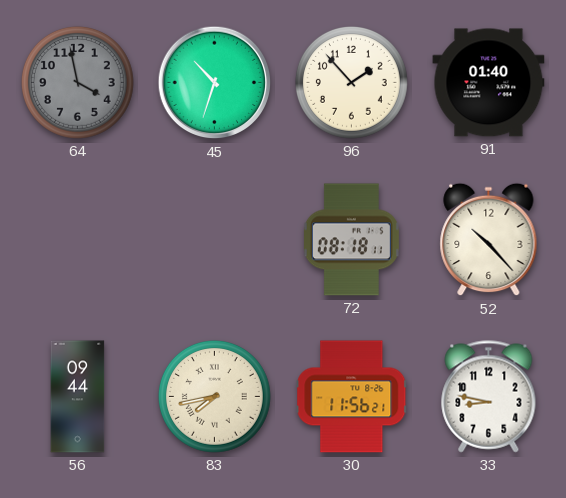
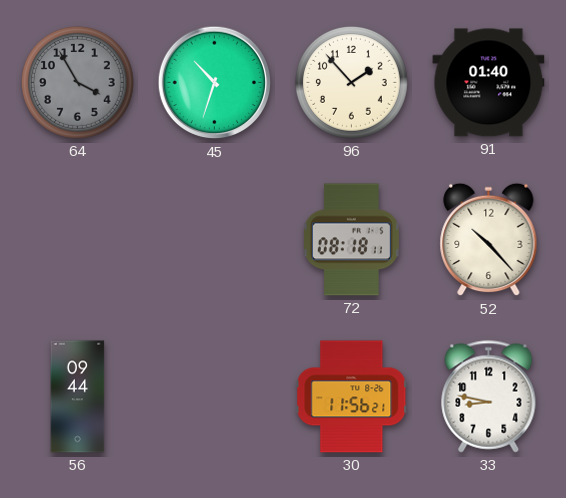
64: 3:58 -> 3:55 (78, 83)
83: 7:43 -> none (215, 397)
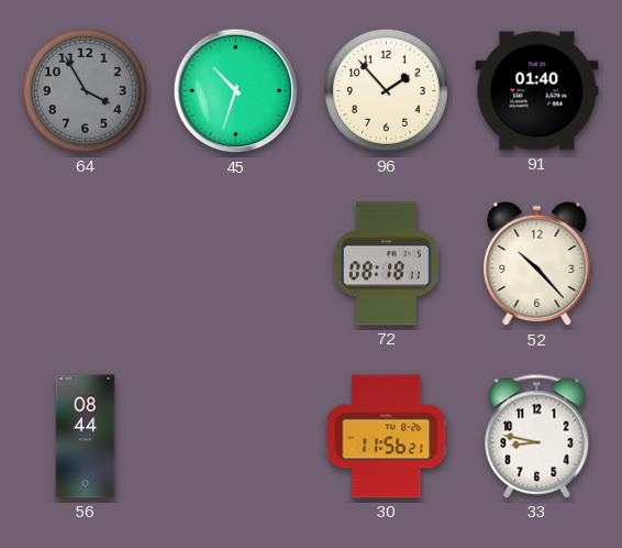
56: 09:44 -> 08:44 (86, 437)
